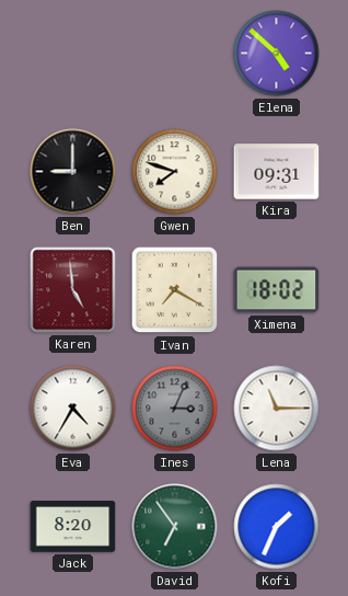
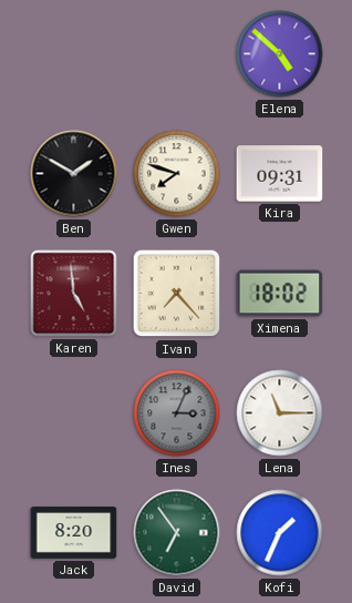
Ben: 9:00 -> 1:50 (74, 174)
Ivan: 7:20 -> 7:23 (177, 294)
Eva: 4:35 -> none (73, 409)
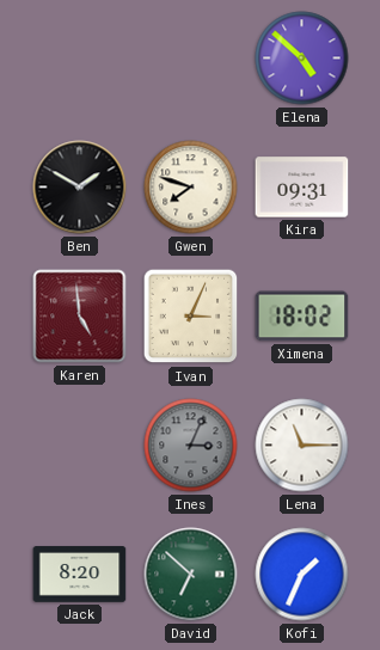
Ivan: 7:23 -> 3:04 (191, 317)
David: 6:54 -> 6:52 (191, 575)
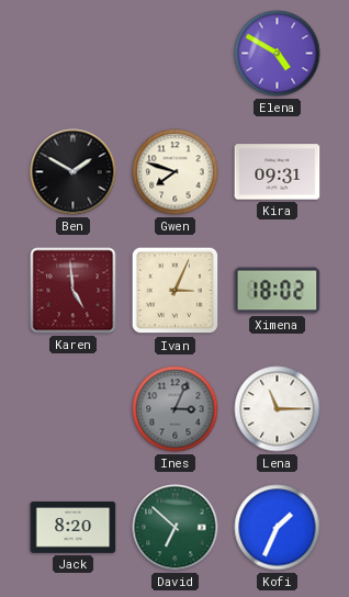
Elena: 4:52 -> 4:50 (278, 54)
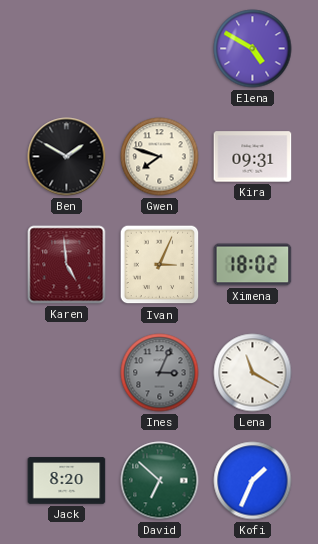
Lena: 11:15 -> 11:20 (253, 373)
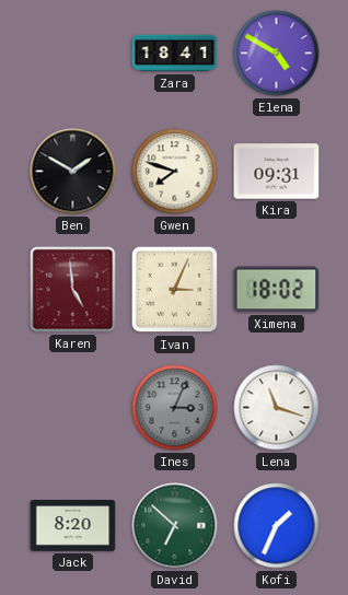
Zara: none -> 18:41 (175, 54)
Lena: 11:20 -> 11:18 (277, 408)
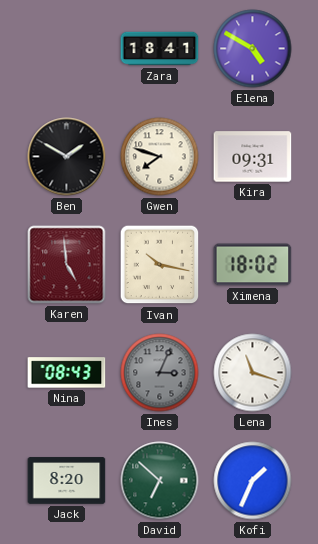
Ivan: 3:04 -> 10:17 (160, 265)
Nina: none -> 08:43 (67, 373)
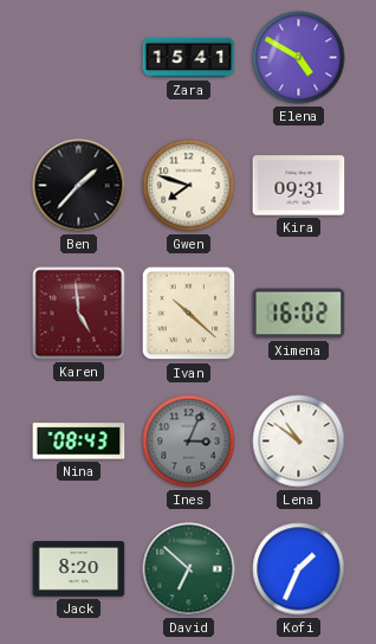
Zara: 18:41 -> 15:41 (189, 58)
Ben: 1:50 -> 1:37 (79, 186)
Ivan: 10:17 -> 10:22 (189, 314)
Ximena: 18:02 -> 16:02 (299, 314)
Lena: 11:18 -> 10:51 (299, 442)
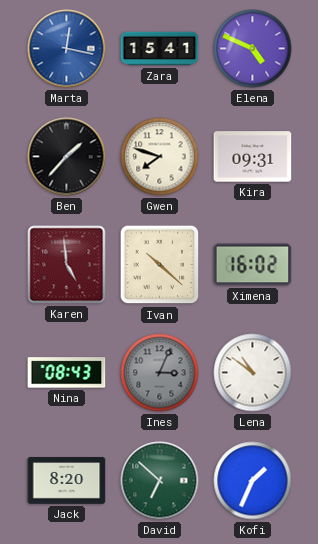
Marta: none -> 12:17 (67, 49)
Elena: 4:50 -> 4:49 (253, 49)
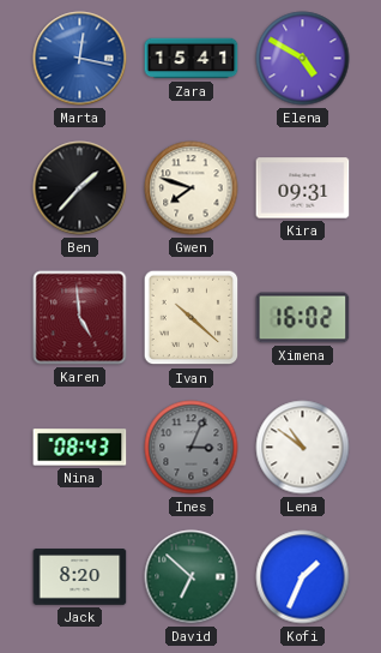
Elena: 4:49 -> 4:50 (303, 59)
